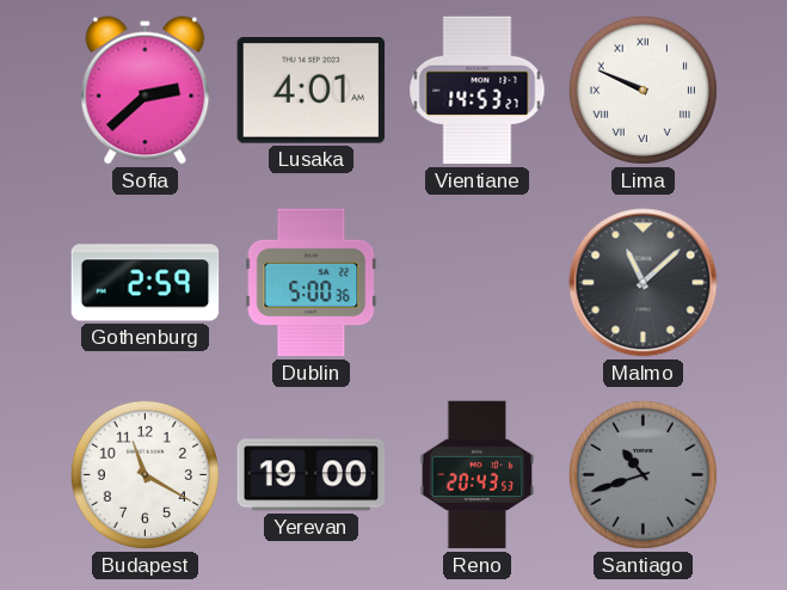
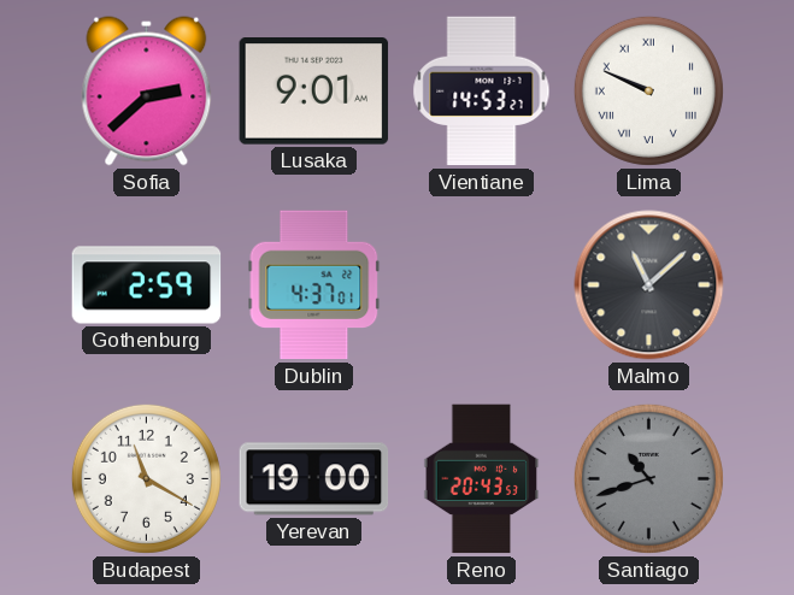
Lusaka: 4:01 -> 9:01 (314, 92)
Dublin: 5:00 -> 4:37 (314, 285)
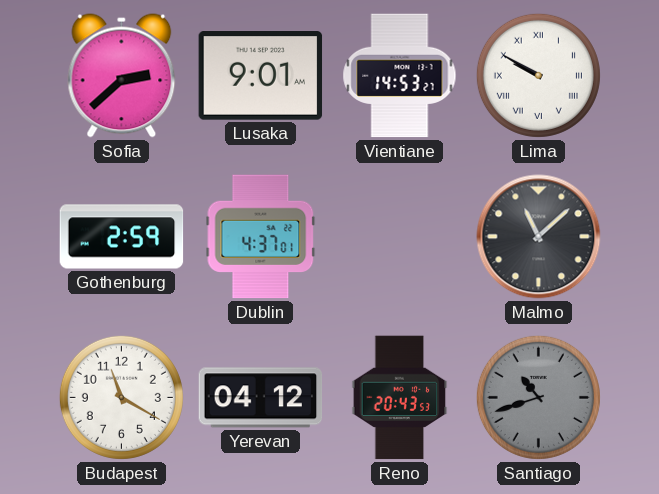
Lima: 9:49 -> 9:50 (538, 75)
Yerevan: 19:00 -> 04:12 (261, 398)
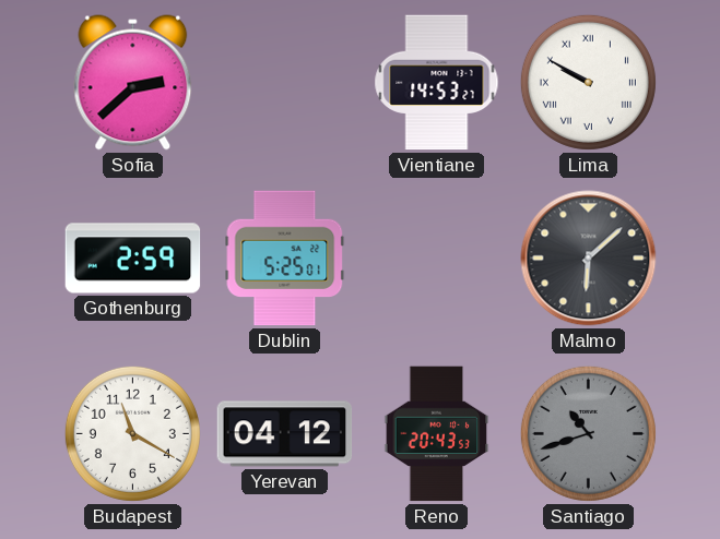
Lusaka: 9:01 -> none (261, 76)
Dublin: 4:37 -> 5:25 (285, 259)
Malmo: 11:08 -> 6:08 (589, 259)
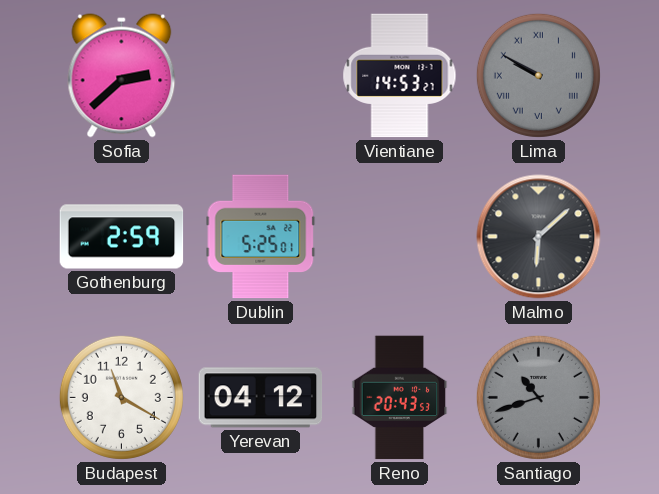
Lima dial: white -> grey (538, 75)
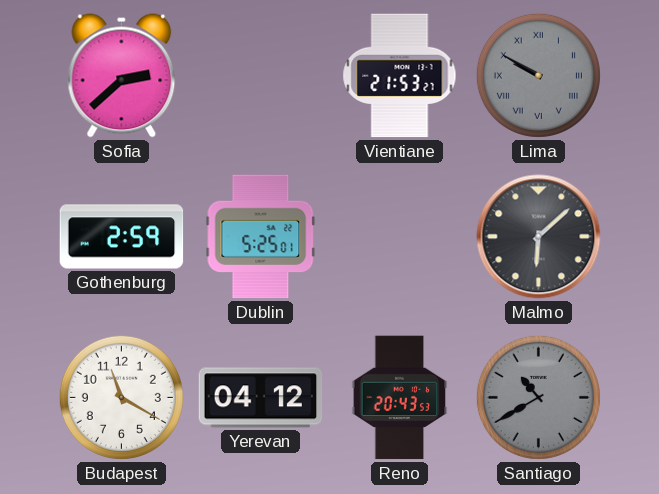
Vientiane: 14:53 -> 21:53 (400, 76)
Santiago: 10:42 -> 10:40 (538, 397)
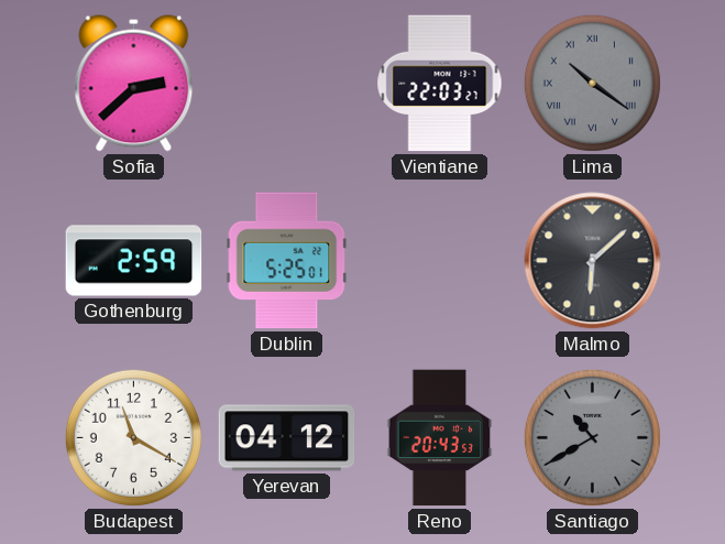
Vientiane: 21:53 -> 22:03 (440, 84)
Lima: 9:50 -> 10:21 (592, 83)
